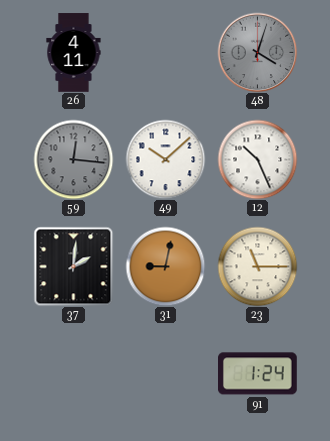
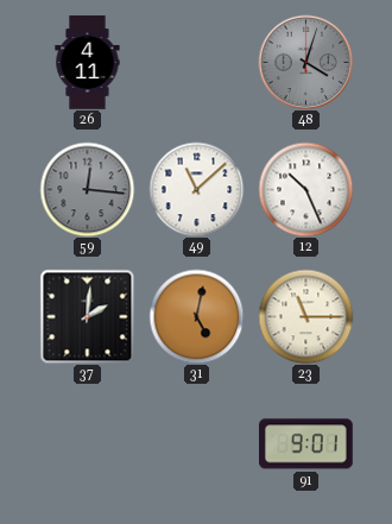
49: 10:08 -> 11:08 (196, 189)
31: 9:02 -> 5:02 (196, 316)
91: 1:24 -> 9:01 (306, 444)
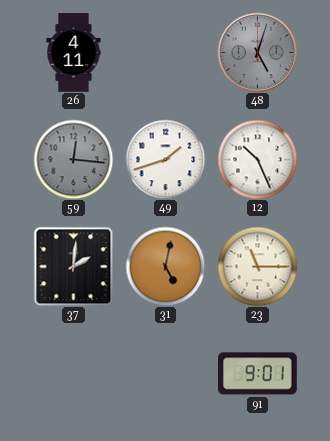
48: 4:03 -> 5:03 (257, 52)
49: 11:08 -> 1:42 (165, 159)
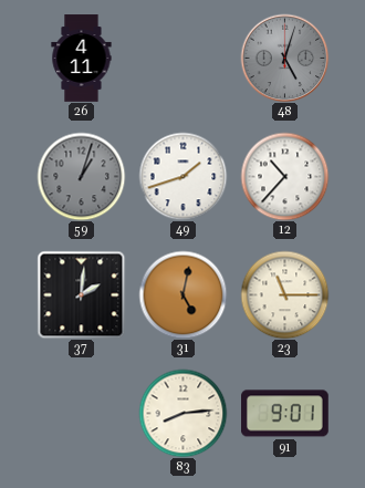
59: 12:16 -> 1:03 (81, 176)
12: 10:26 -> 10:37 (284, 176)
83: none -> 8:14 (182, 413)
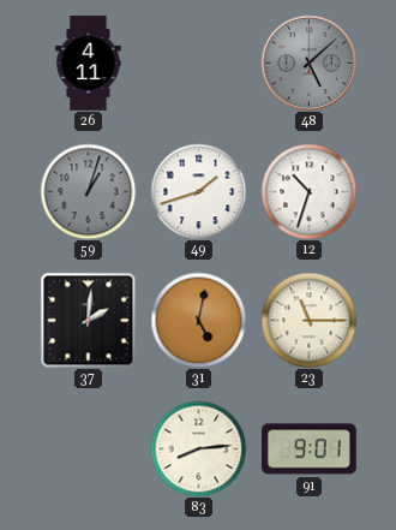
48: 5:03 -> 5:08 (308, 62)
12: 10:37 -> 10:33 (308, 191)
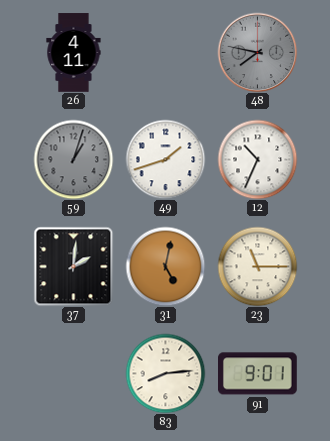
48: 5:08 -> 7:47 (257, 52)
12: 10:33 -> 10:34 (257, 159)
